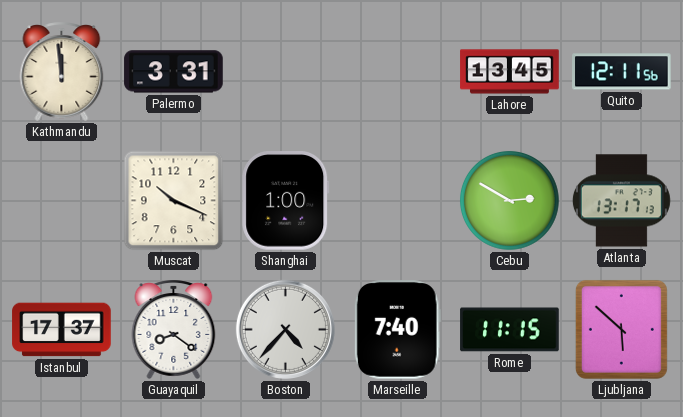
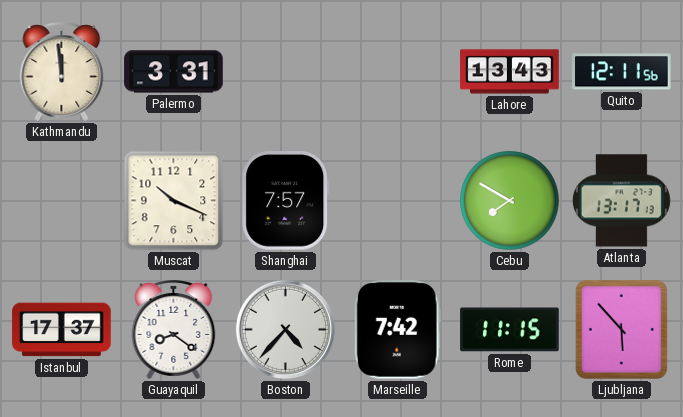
Lahore: 13:45 -> 13:43 (510, 72)
Shanghai: 1:00 -> 7:57 (286, 201)
Cebu: 2:50 -> 7:50 (509, 200)
Marseille: 7:40 -> 7:42 (397, 330)
Ljubljana: 5:52 -> 5:53 (621, 329)
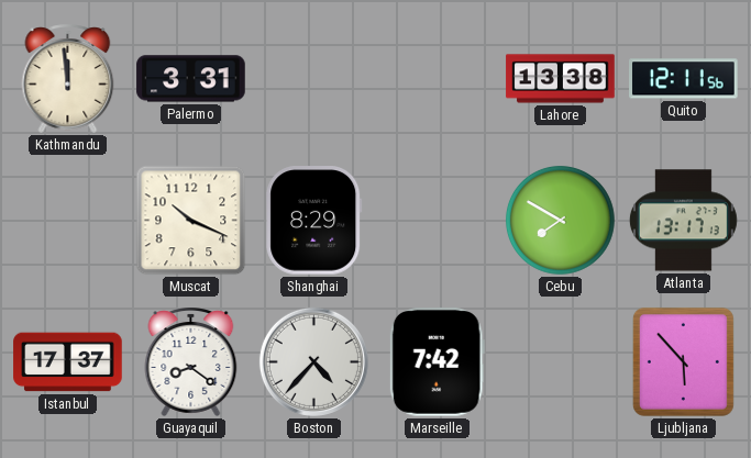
Lahore: 13:43 -> 13:38 (561, 79)
Shanghai: 7:57 -> 8:29 (314, 221)
Rome: 11:15 -> none (510, 330)
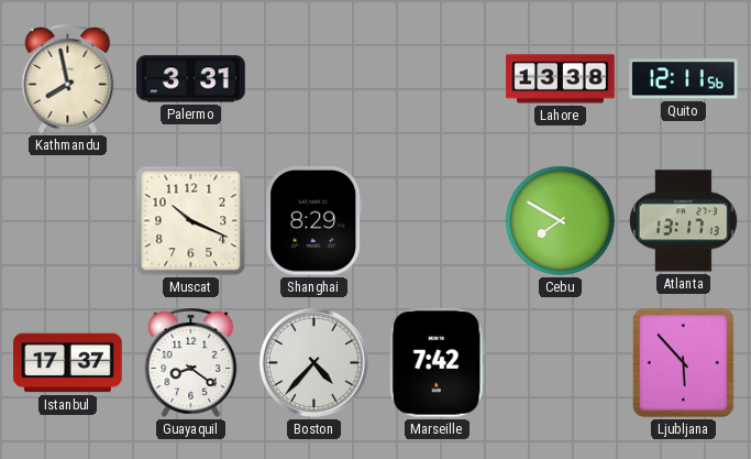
Kathmandu: 11:59 -> 7:58 (68, 78)
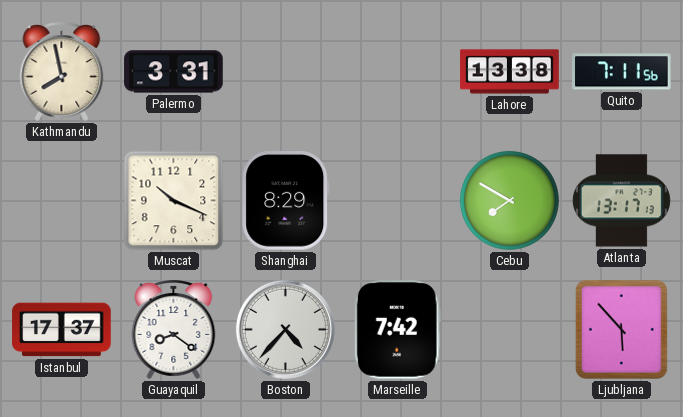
Quito: 12:11 -> 7:11 (622, 72)
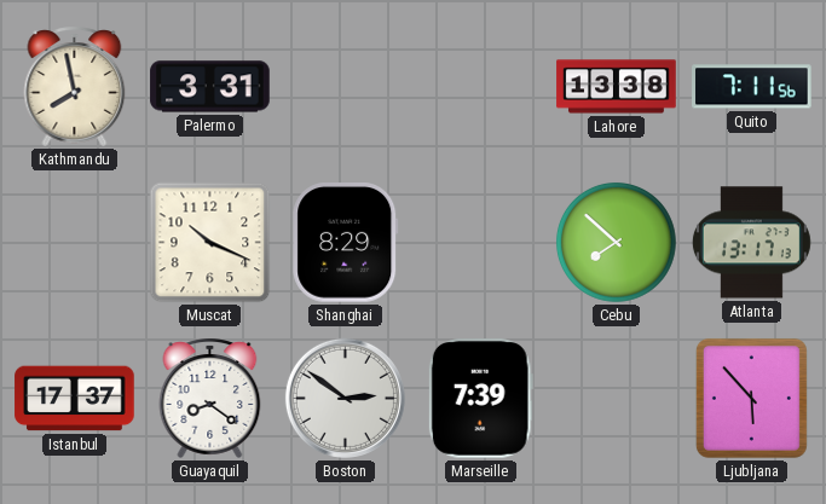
Cebu: 7:50 -> 7:52 (616, 242)
Boston: 4:37 -> 2:51 (345, 398)
Marseille: 7:42 -> 7:39 (480, 399)
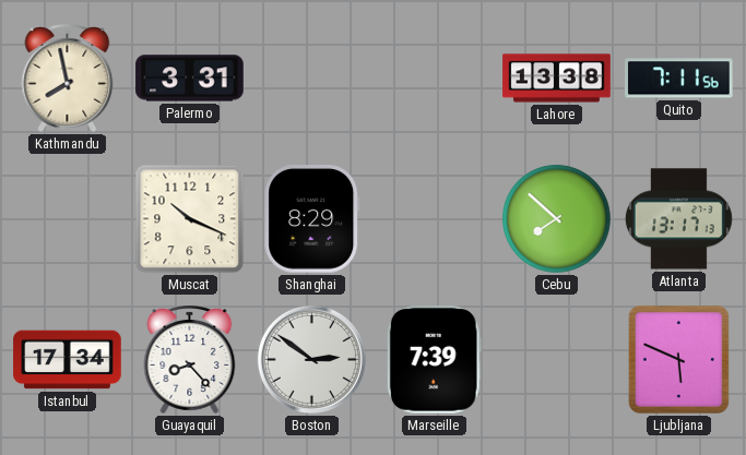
Istanbul: 17:37 -> 17:34 (68, 360)
Guayaquil: 8:21 -> 8:23 (190, 359)
Ljubljana: 5:53 -> 5:49 (678, 359)
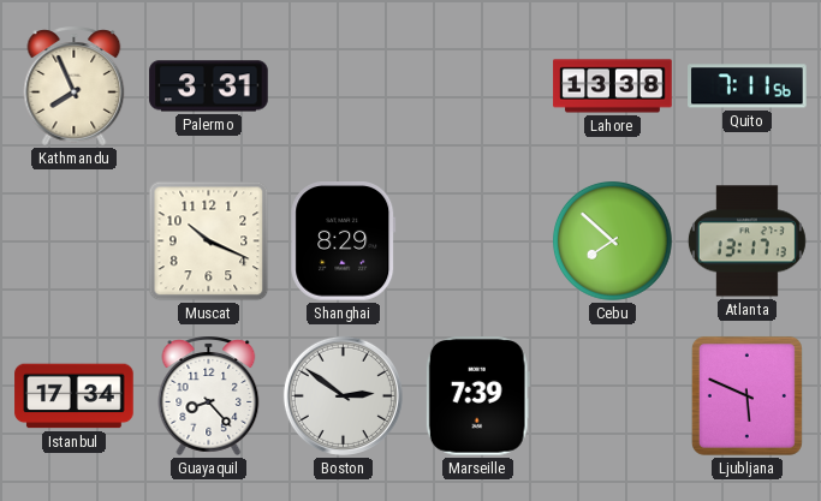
Kathmandu: 7:58 -> 7:56 (75, 85)
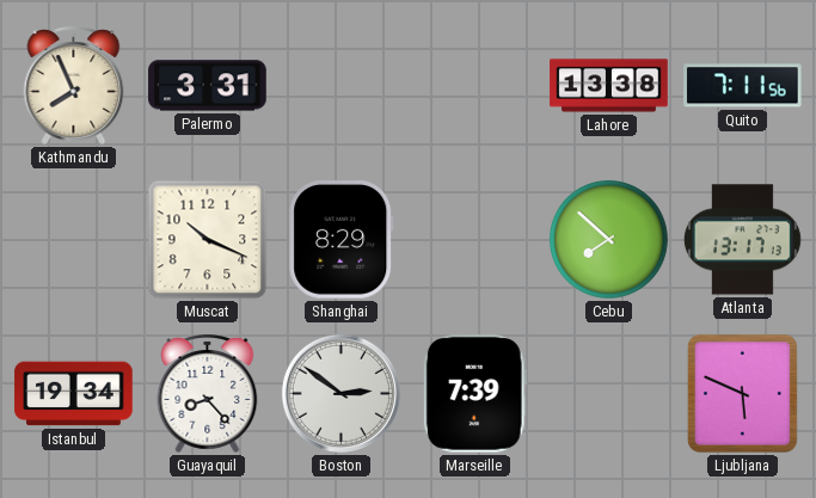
Istanbul: 17:34 -> 19:34 (74, 394)
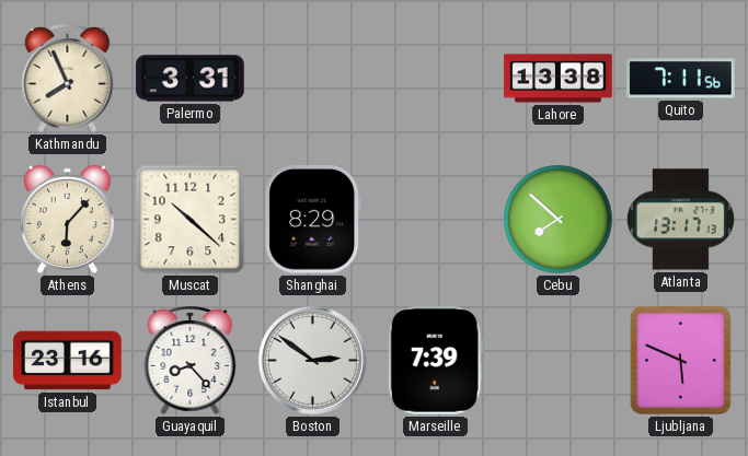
Athens: none -> 6:07 (67, 220)
Muscat: 10:19 -> 10:22 (191, 220)
Istanbul: 19:34 -> 23:16 (68, 361)
